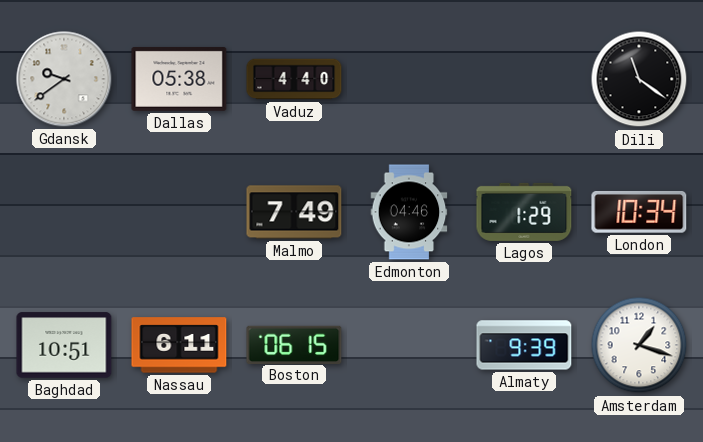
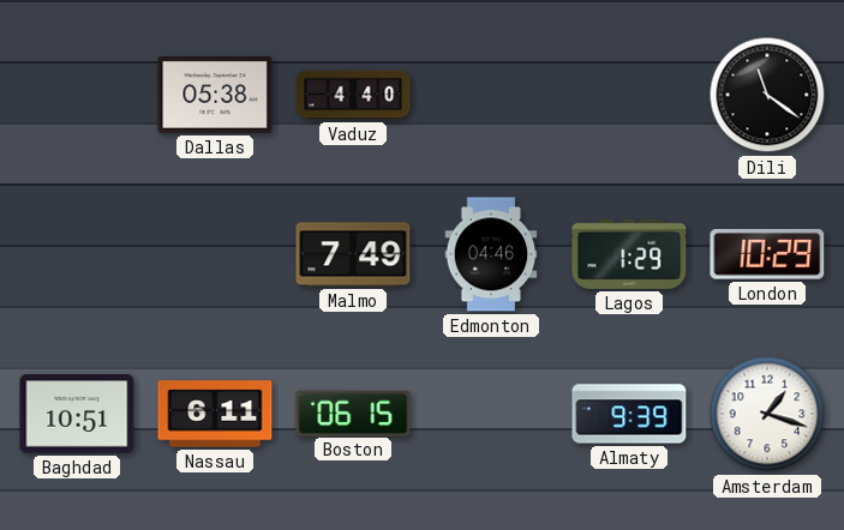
Gdansk: 9:39 -> none (64, 79)
London: 10:34 -> 10:29 (767, 254)
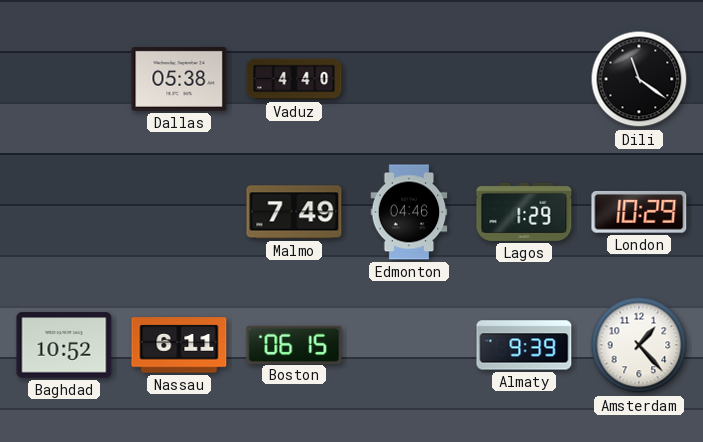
Baghdad: 10:51 -> 10:52 (64, 345)
Amsterdam: 1:18 -> 1:23 (639, 345)
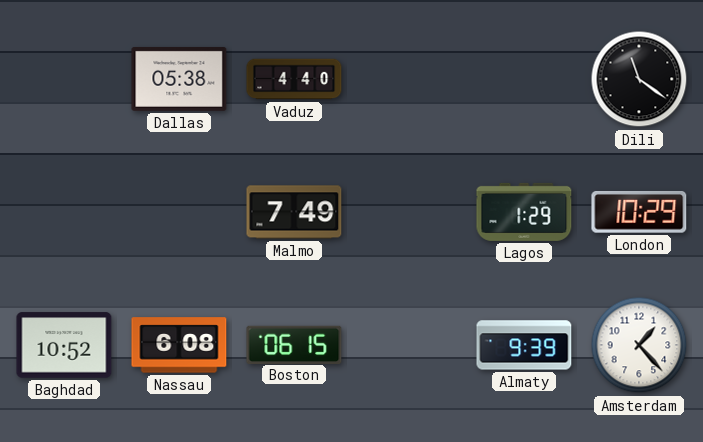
Edmonton: 04:46 -> none (409, 212)
Nassau: 6:11 -> 6:08 (179, 345)
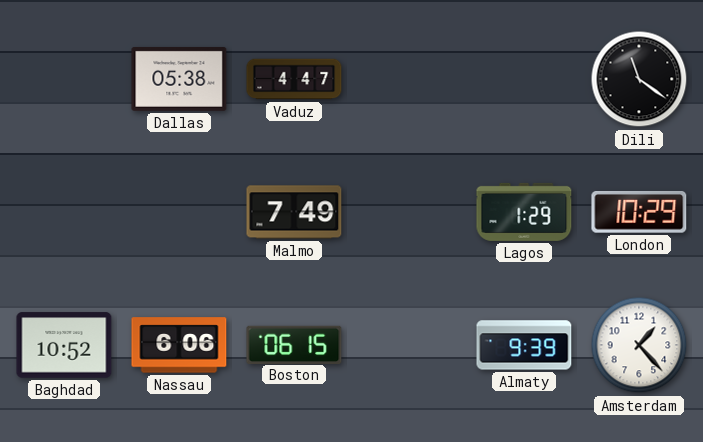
Vaduz: 4:40 -> 4:47 (294, 79)
Nassau: 6:08 -> 6:06 (179, 345)
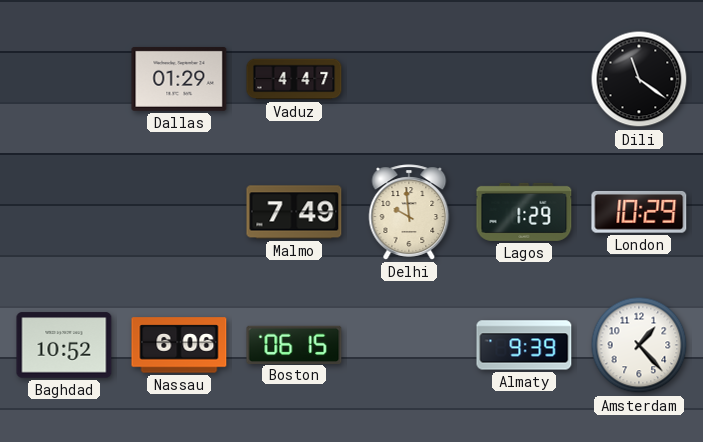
Dallas: 05:38 -> 01:29 (179, 79)
Delhi: none -> 9:59 (409, 212)
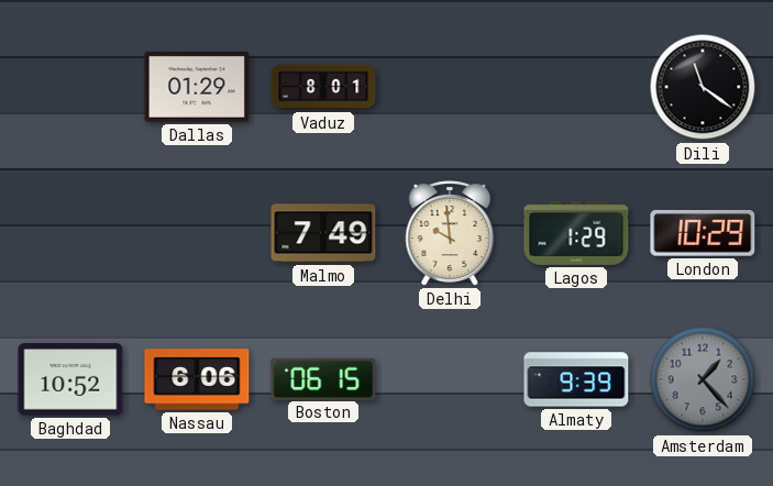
Vaduz: 4:47 -> 8:01 (323, 87)
Amsterdam dial: white -> grey (703, 379)
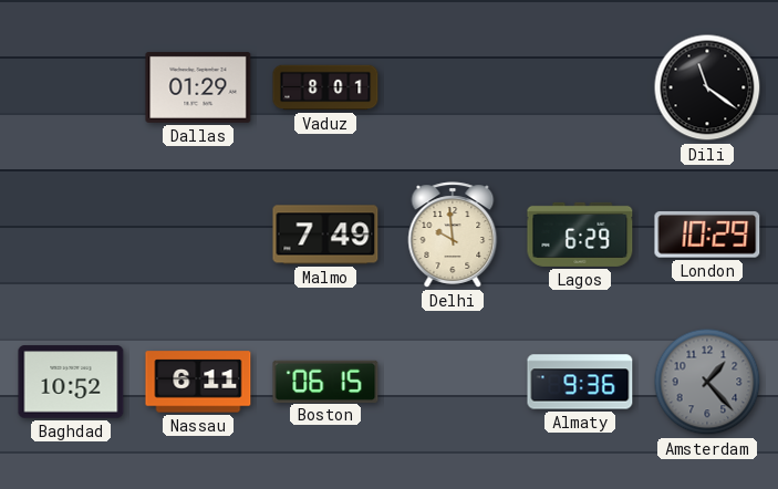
Lagos: 1:29 -> 6:29 (580, 235)
Nassau: 6:06 -> 6:11 (198, 382)
Almaty: 9:39 -> 9:36 (580, 382)
